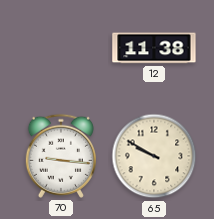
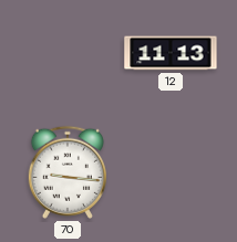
12: 11:38 -> 11:13 (171, 53)
65: 9:50 -> none (154, 156)
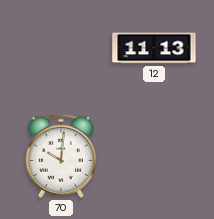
70: 9:16 -> 10:01 (61, 156)
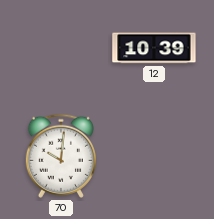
12: 11:13 -> 10:39 (154, 48)
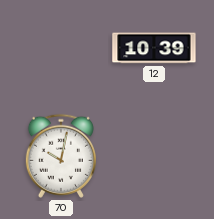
70: 10:01 -> 10:02 (61, 156)
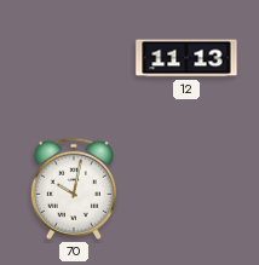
12: 10:39 -> 11:13 (186, 58)
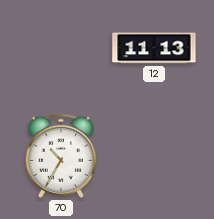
70: 10:02 -> 10:35 (61, 156)
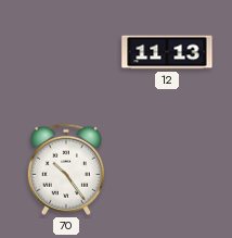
70: 10:35 -> 10:24 (66, 170)
